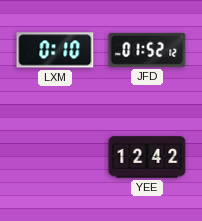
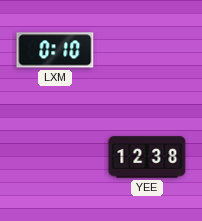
JFD: 01:52 -> none (147, 50)
YEE: 12:42 -> 12:38 (147, 157)
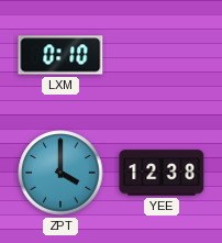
ZPT: none -> 4:00 (60, 173)
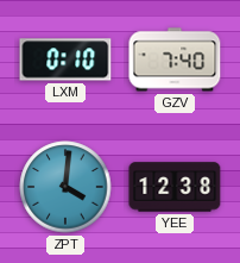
GZV: none -> 7:40 (175, 60)
ZPT: 4:00 -> 4:01 (65, 187)
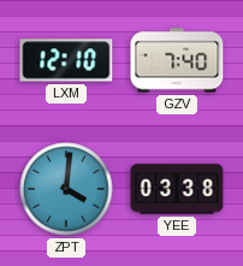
LXM: 0:10 -> 12:10 (66, 60)
YEE: 12:38 -> 03:38 (177, 189)
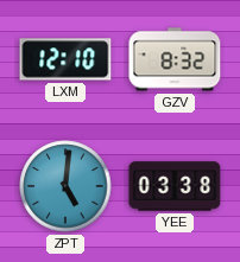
GZV: 7:40 -> 8:32 (175, 59)
ZPT: 4:01 -> 5:01 (65, 186)
